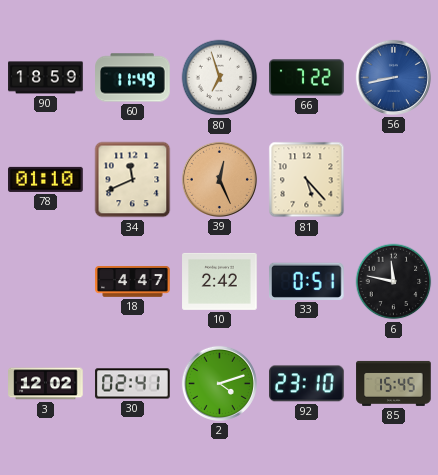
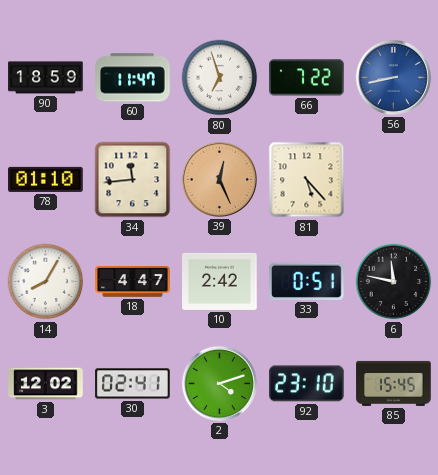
60: 11:49 -> 11:47 (133, 78)
34: 11:41 -> 11:44 (133, 180)
14: none -> 8:05 (46, 282)
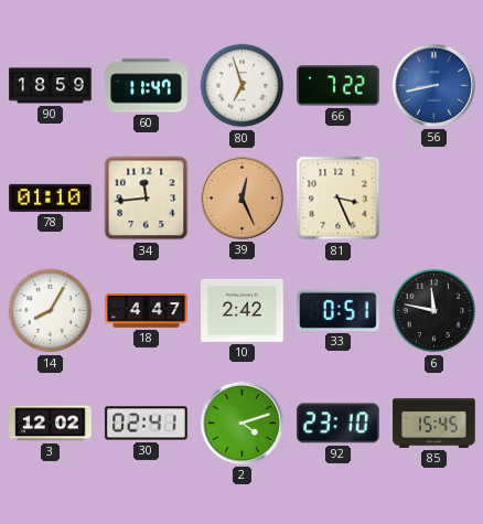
81: 5:23 -> 3:26 (339, 199)
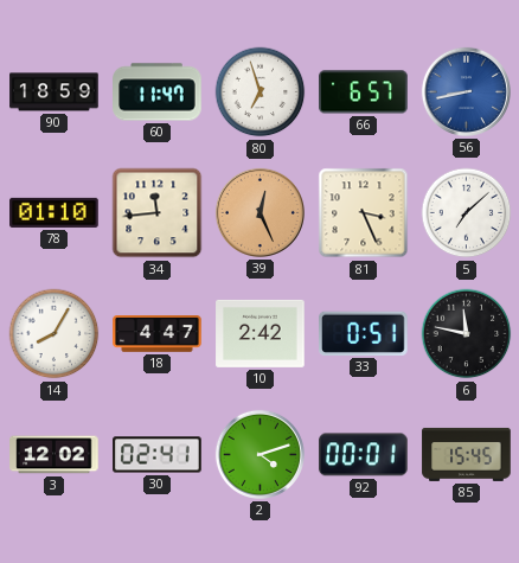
66: 7:22 -> 6:57 (364, 92)
5: none -> 7:08 (467, 213)
92: 23:10 -> 00:01 (364, 455)
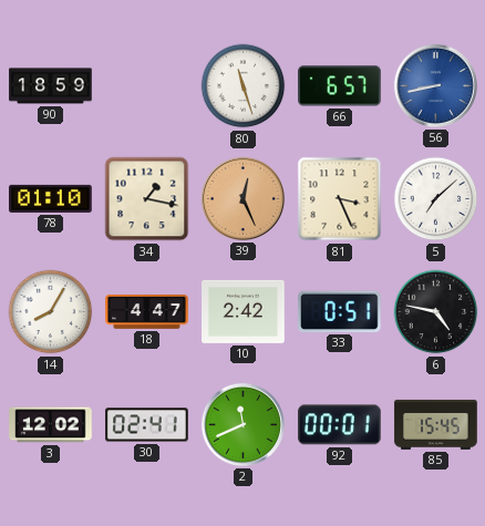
60: 11:47 -> none (158, 92)
80: 6:57 -> 11:27 (244, 86)
34: 11:44 -> 1:17 (147, 199)
6: 11:47 -> 4:47 (436, 312)
2: 4:12 -> 11:41 (242, 424)
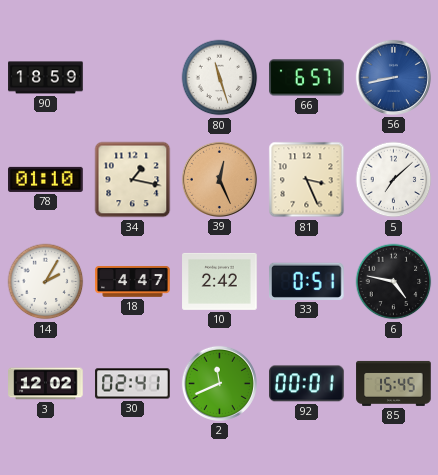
14: 8:05 -> 2:05 (46, 282)
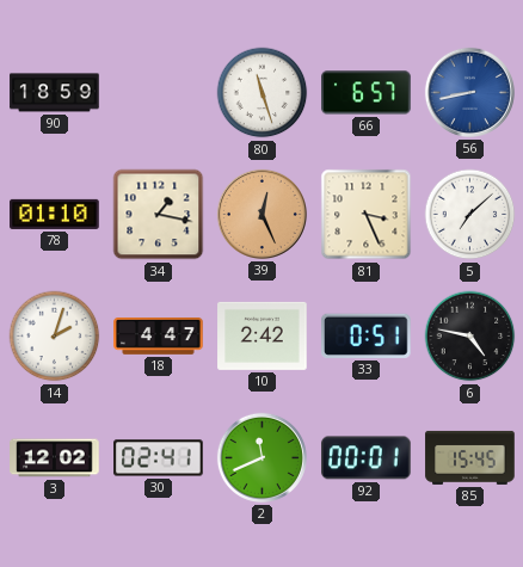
14: 2:05 -> 2:03 (55, 337)
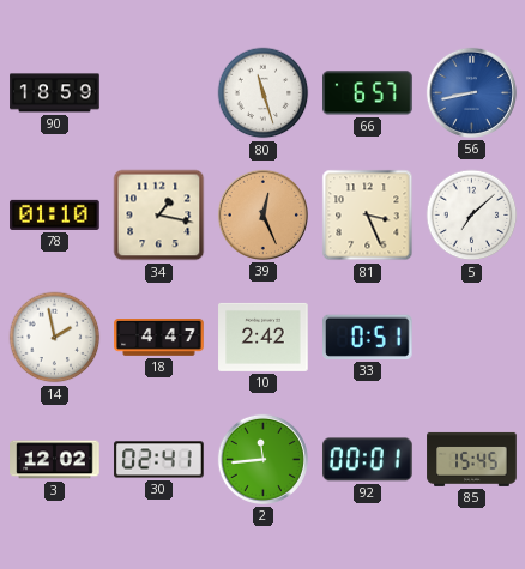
14: 2:03 -> 1:58 (55, 338)
6: 4:47 -> none (470, 337)
2: 11:41 -> 11:44 (262, 459)
